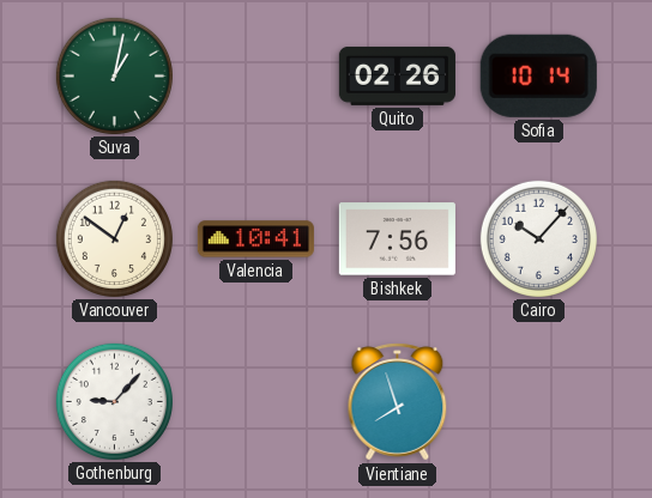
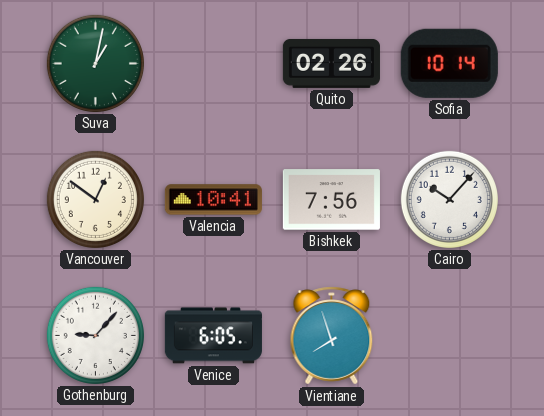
Venice: none -> 6:05 (213, 336)
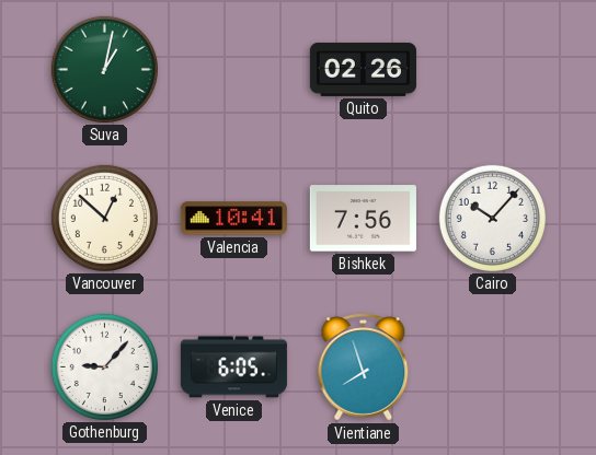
Sofia: 10:14 -> none (449, 63)
Vancouver: 12:51 -> 12:52 (104, 218)
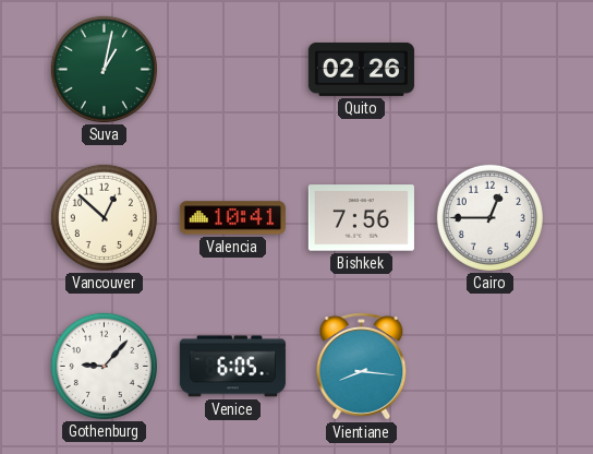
Cairo: 10:07 -> 12:45 (489, 217)
Vientiane: 7:57 -> 8:16 (362, 367)
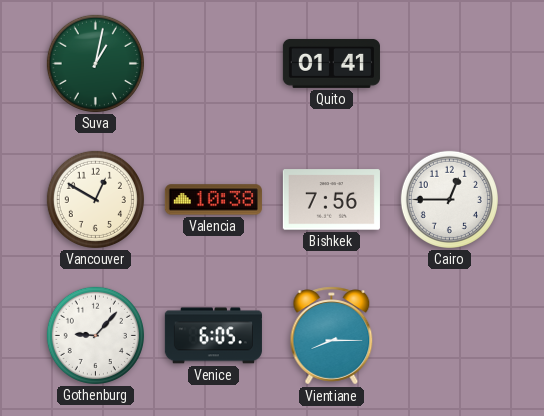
Quito: 02:26 -> 01:41 (331, 63)
Vancouver: 12:52 -> 12:50 (95, 199)
Valencia: 10:41 -> 10:38 (213, 200)
Vientiane: 8:16 -> 8:15 (332, 336)
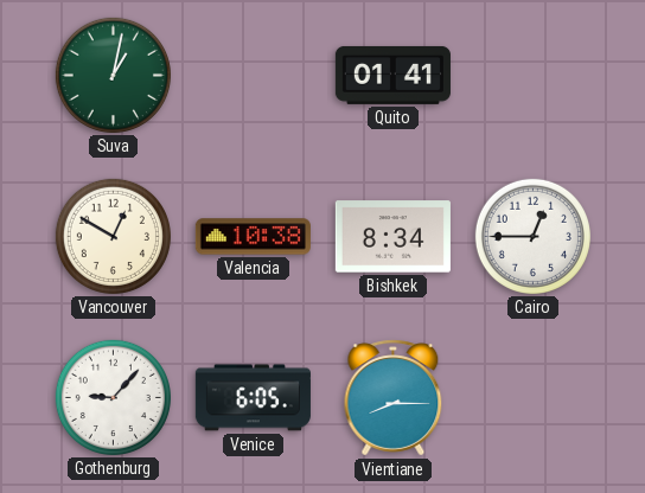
Bishkek: 7:56 -> 8:34 (392, 237)
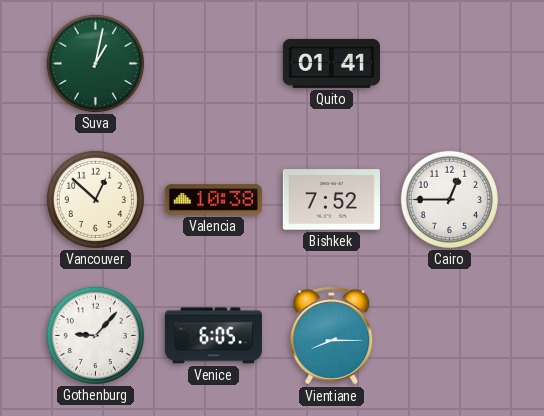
Vancouver: 12:50 -> 12:52 (95, 199)
Bishkek: 8:34 -> 7:52 (331, 200)
